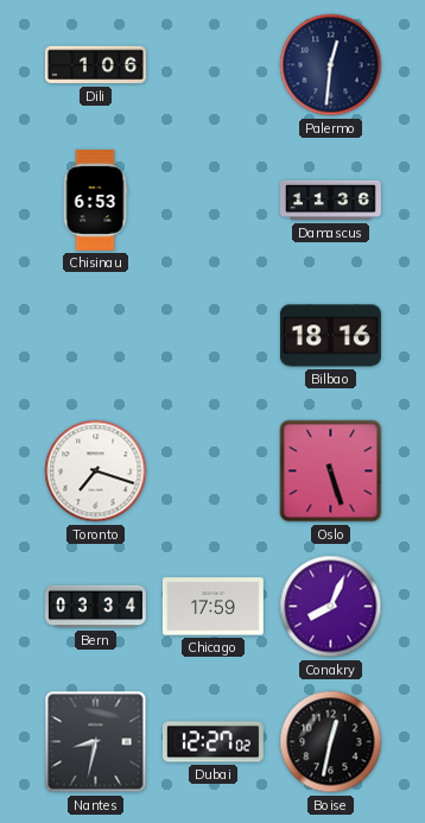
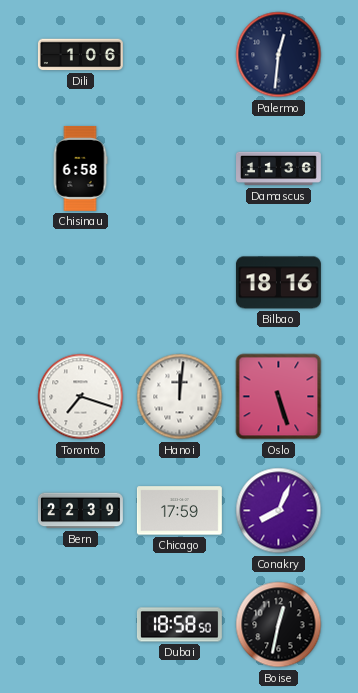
Chisinau: 6:53 -> 6:58 (80, 168)
Hanoi: none -> 12:01 (180, 397)
Bern: 03:34 -> 22:39 (80, 511)
Nantes: 8:32 -> none (96, 742)
Dubai: 12:27 -> 18:58 (179, 625)
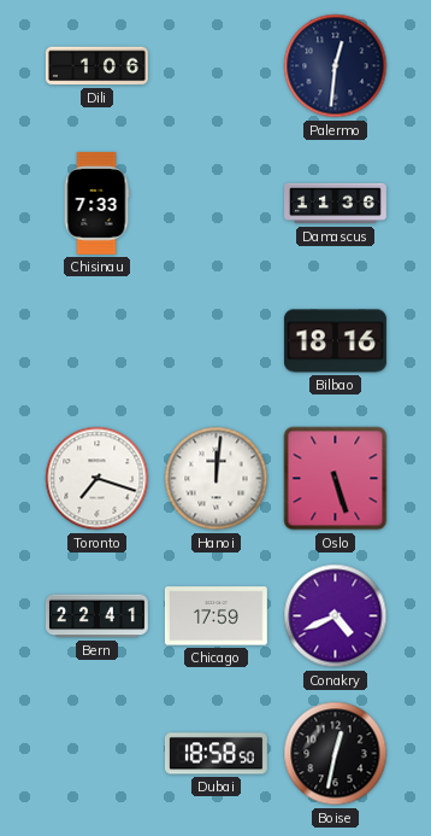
Chisinau: 6:58 -> 7:33 (96, 203)
Bern: 22:39 -> 22:41 (96, 616)
Conakry: 8:04 -> 4:41 (336, 616)
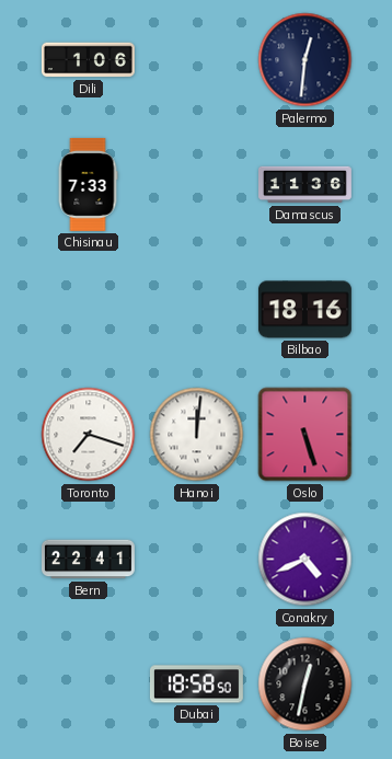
Chicago: 17:59 -> none (215, 616)
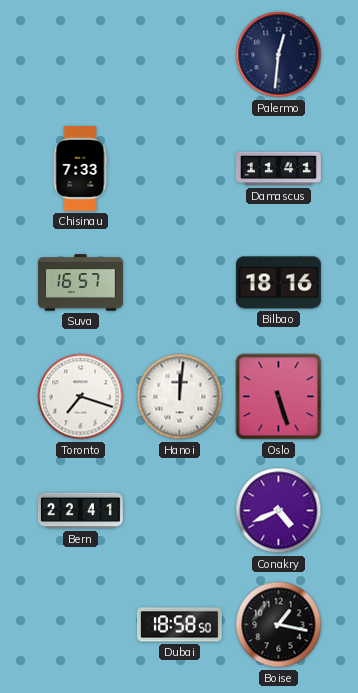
Dili: 1:06 -> none (88, 60)
Damascus: 11:36 -> 11:41 (279, 169)
Suva: none -> 16:57 (80, 283)
Boise: 12:32 -> 1:17 (279, 625)
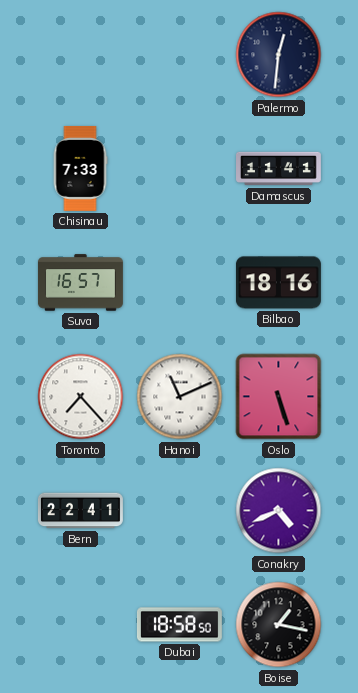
Toronto: 7:18 -> 7:23 (81, 397)
Hanoi: 12:01 -> 11:11 (180, 397)
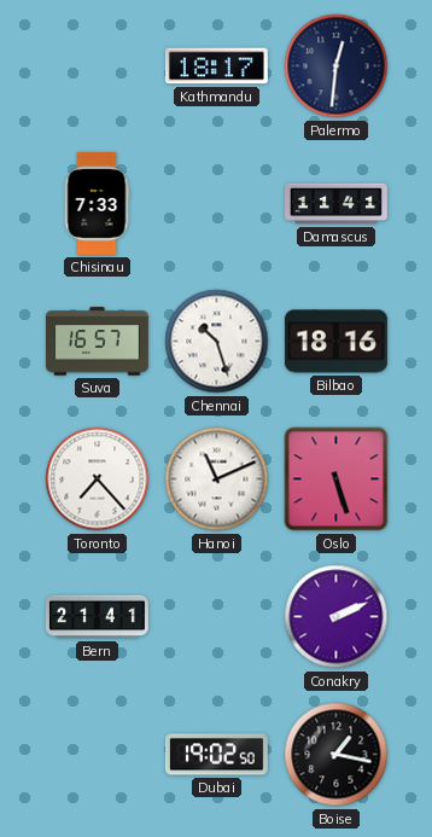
Kathmandu: none -> 18:17 (216, 66)
Chennai: none -> 10:27 (217, 342)
Bern: 22:41 -> 21:41 (97, 617)
Conakry: 4:41 -> 2:11 (337, 617)
Dubai: 18:58 -> 19:02 (216, 755)
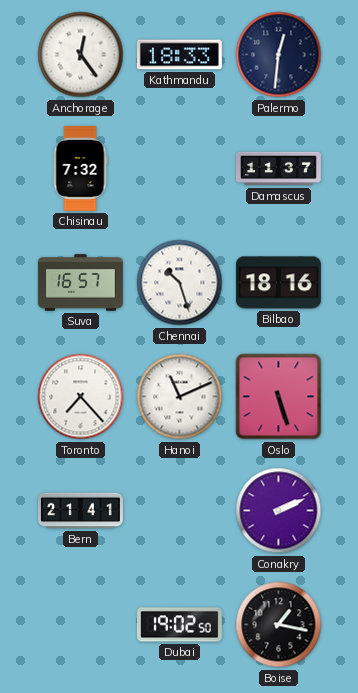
Anchorage: none -> 12:24 (81, 55)
Kathmandu: 18:17 -> 18:33 (179, 55)
Chisinau: 7:33 -> 7:32 (80, 168)
Damascus: 11:41 -> 11:37 (279, 169)
